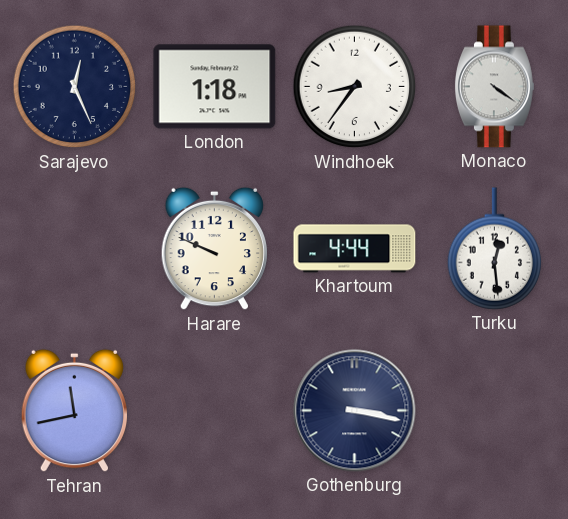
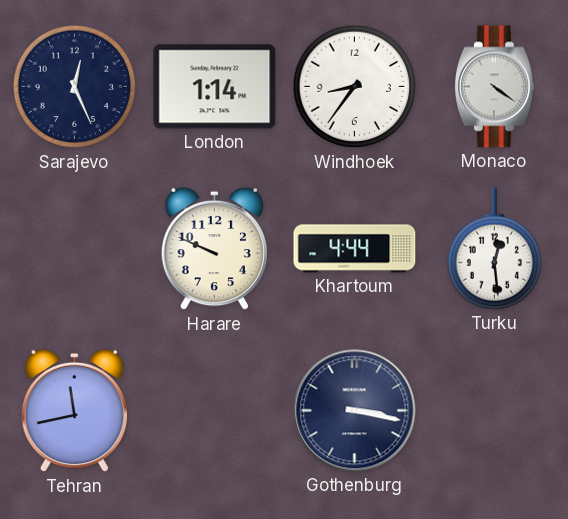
London: 1:18 -> 1:14 (215, 87)
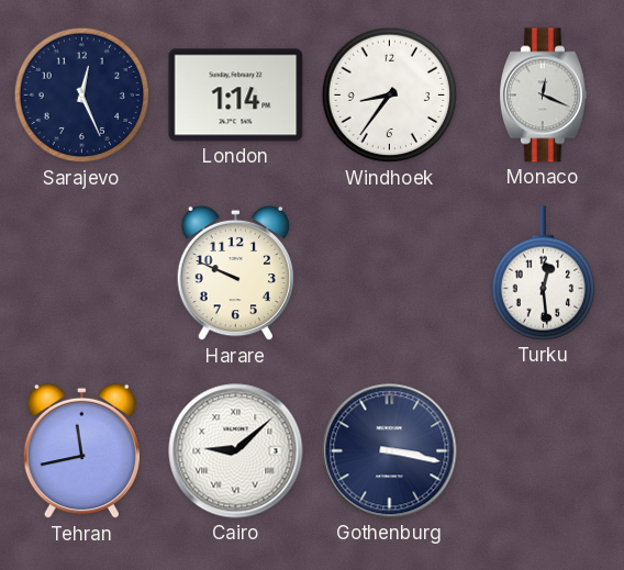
Monaco: 4:21 -> 12:19 (543, 96)
Khartoum: 4:44 -> none (355, 249)
Cairo: none -> 9:08 (236, 451)
